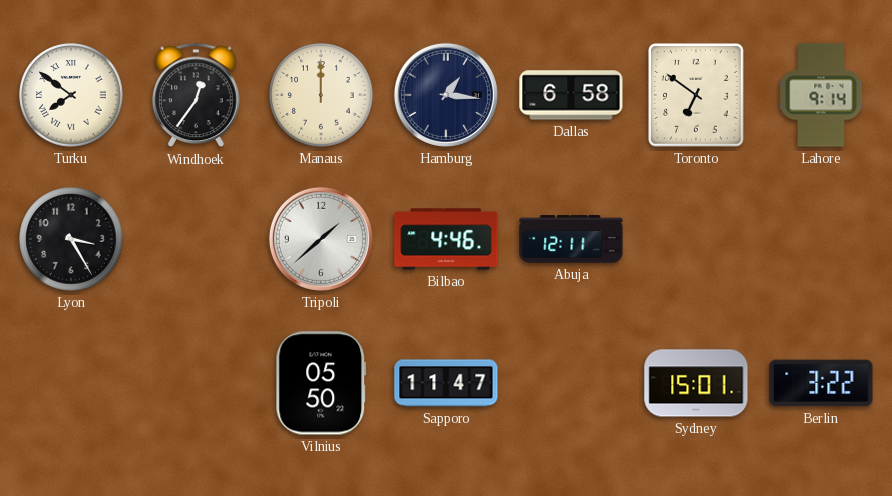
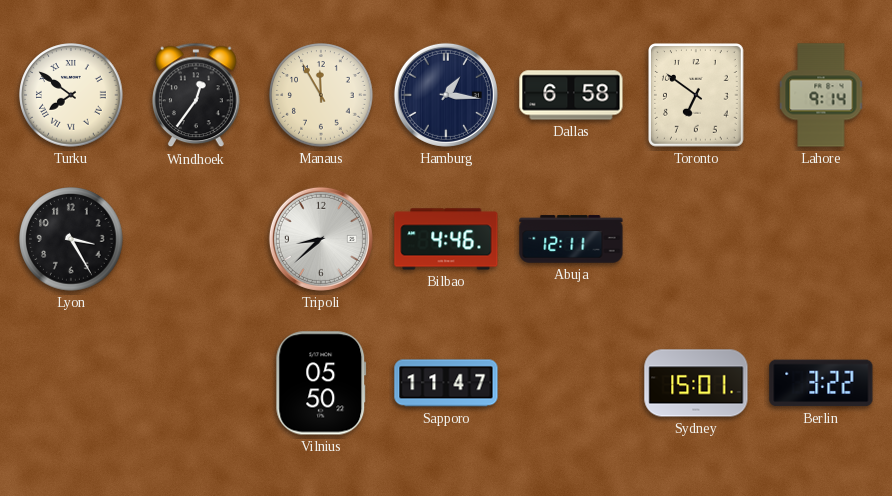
Manaus: 12:00 -> 11:55 (321, 95)
Tripoli: 1:38 -> 8:38 (321, 239)
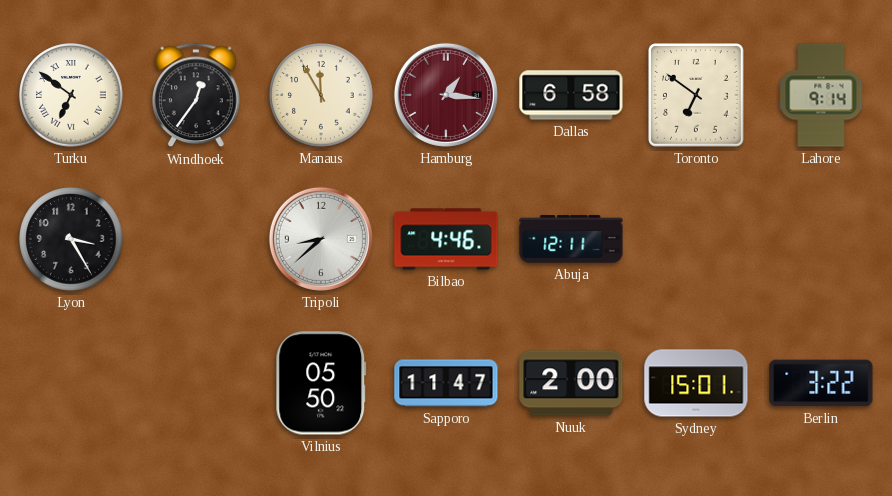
Turku: 7:51 -> 6:51 (71, 95)
Hamburg dial: navy -> burgundy (446, 95)
Nuuk: none -> 2:00 (571, 383)
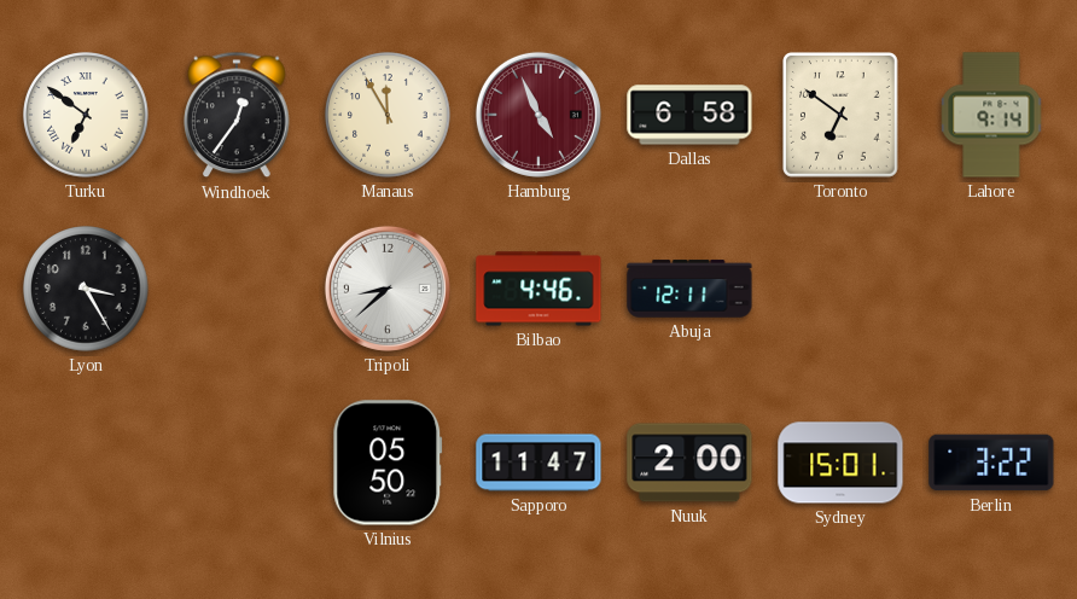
Hamburg: 1:16 -> 4:56 (538, 115)
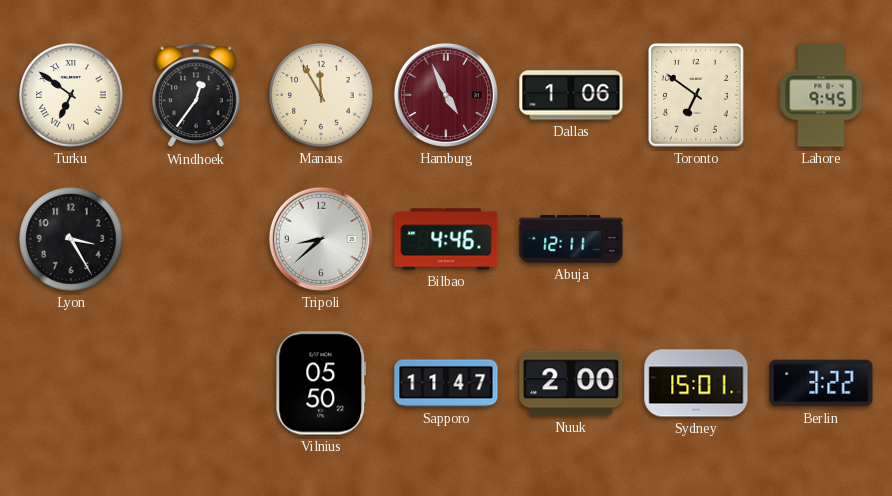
Dallas: 6:58 -> 1:06 (571, 95)
Lahore: 9:14 -> 9:45 (821, 95)
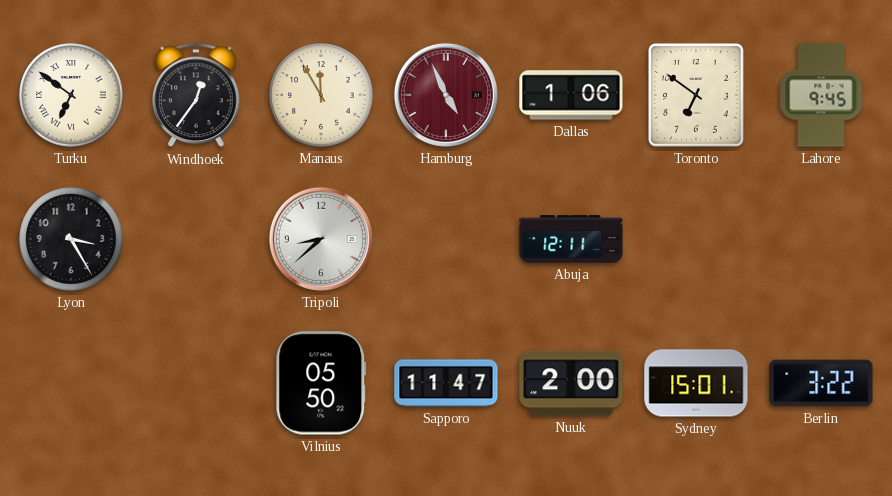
Bilbao: 4:46 -> none (446, 239)
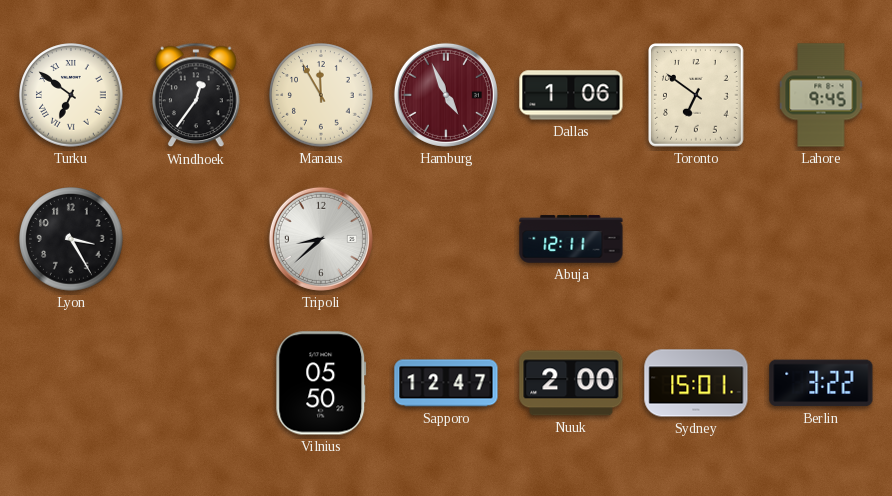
Sapporo: 11:47 -> 12:47 (446, 383)
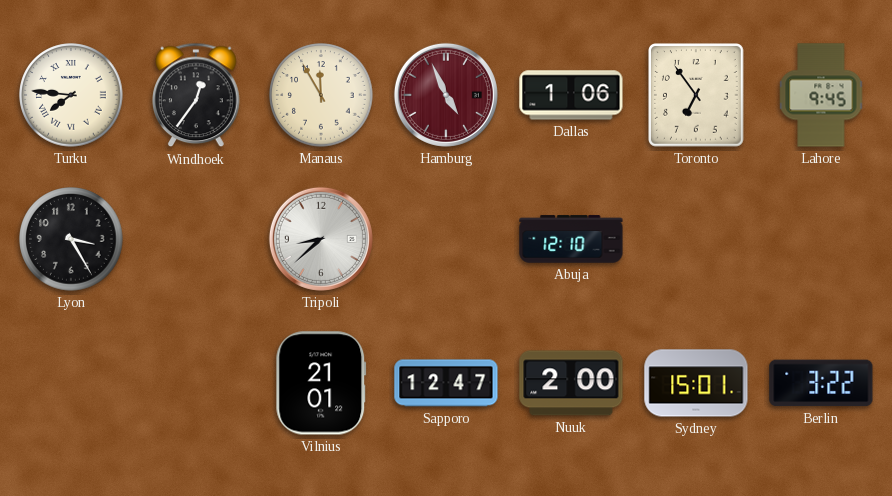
Turku: 6:51 -> 7:46 (71, 95)
Toronto: 6:51 -> 6:54 (697, 96)
Abuja: 12:11 -> 12:10 (571, 239)
Vilnius: 05:50 -> 21:01 (321, 383)
